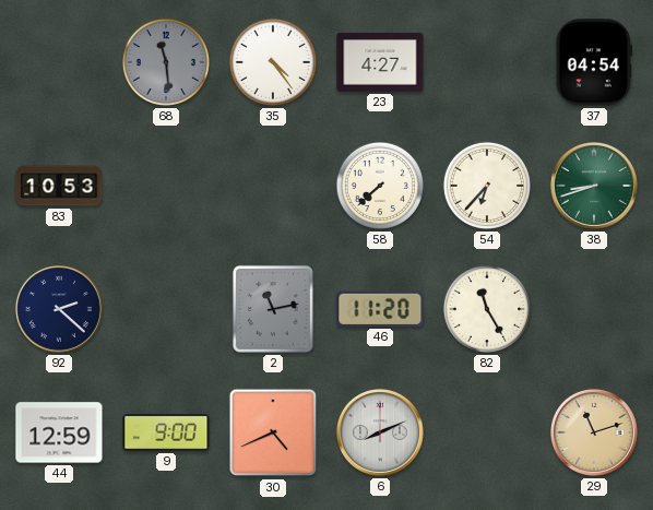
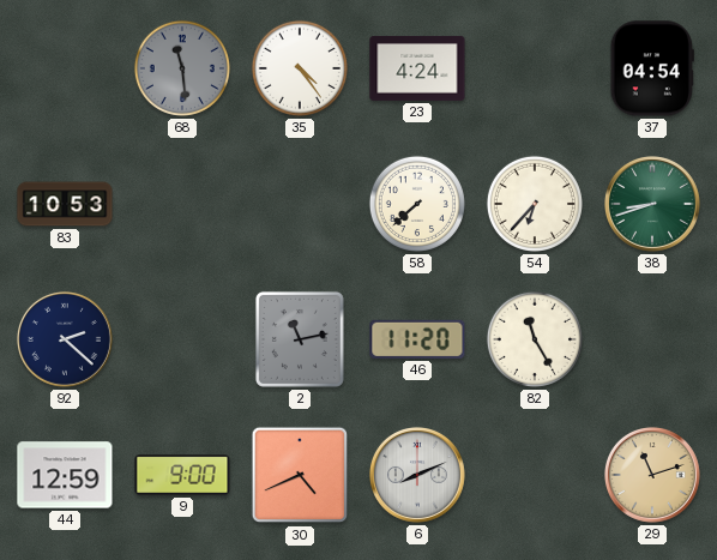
23: 4:27 -> 4:24 (417, 70)
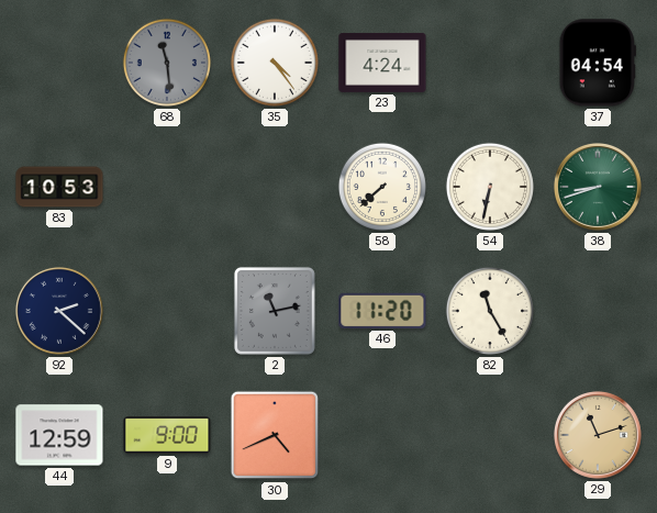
54: 6:37 -> 6:32 (490, 187)
6: 8:11 -> none (417, 475)
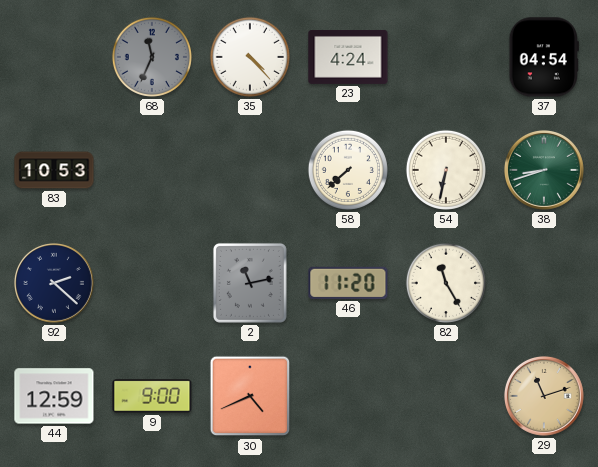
68: 11:29 -> 11:34 (152, 57)
35: 4:24 -> 4:23 (250, 57)
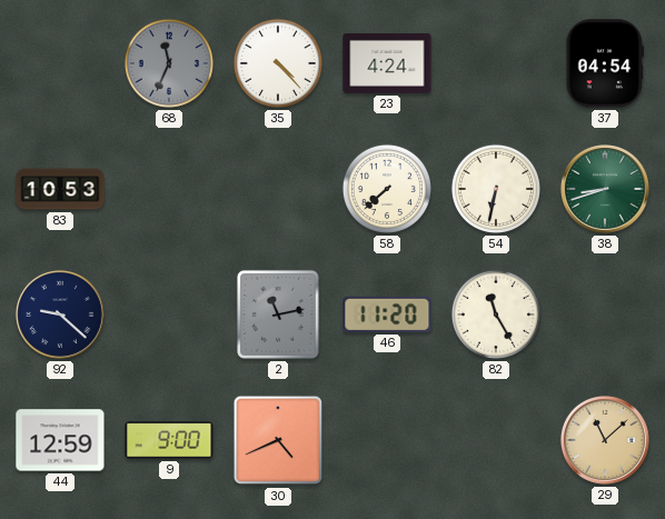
92: 2:22 -> 9:22 (60, 315)
29: 11:12 -> 11:08 (605, 440)
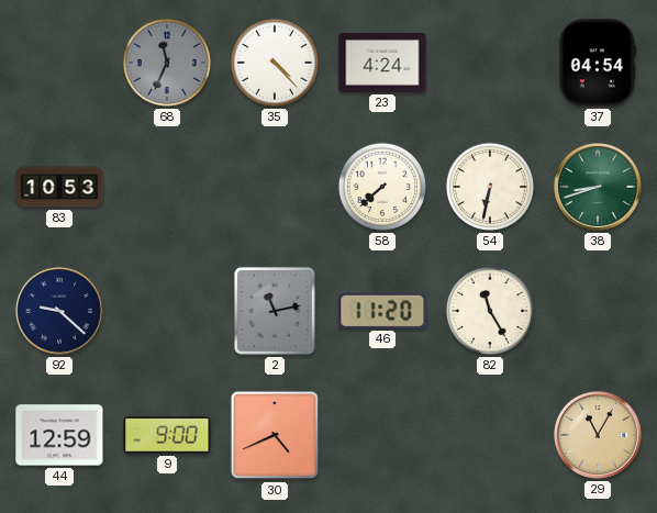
29: 11:08 -> 11:05 (598, 435)
